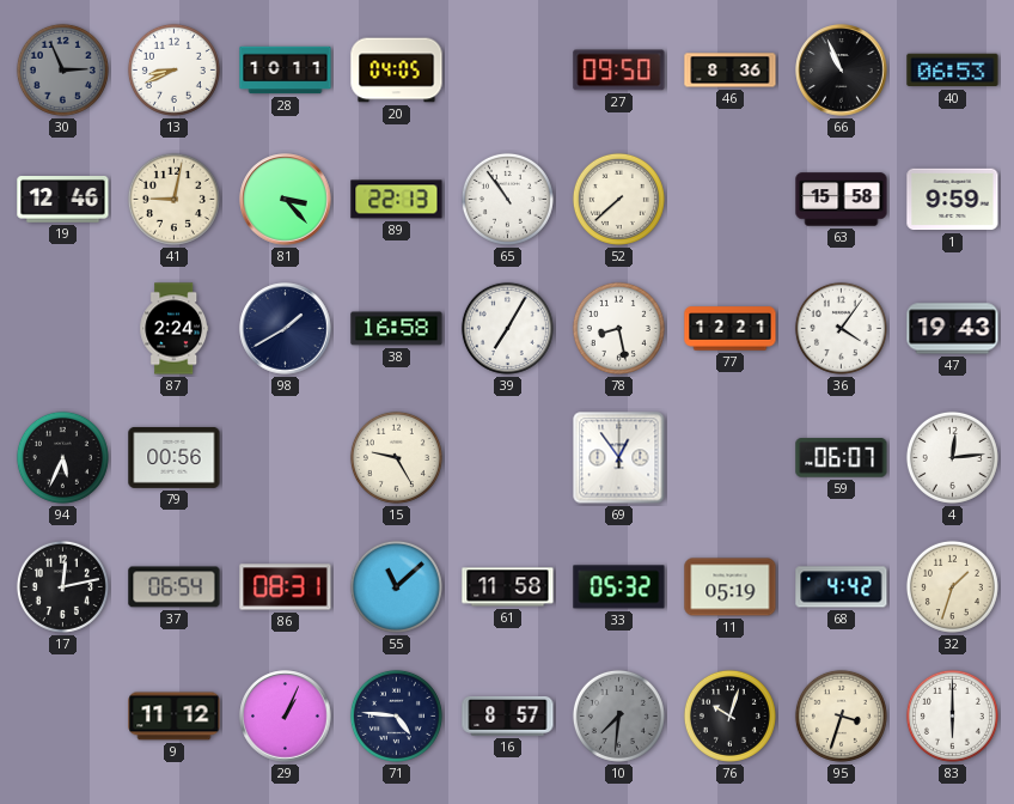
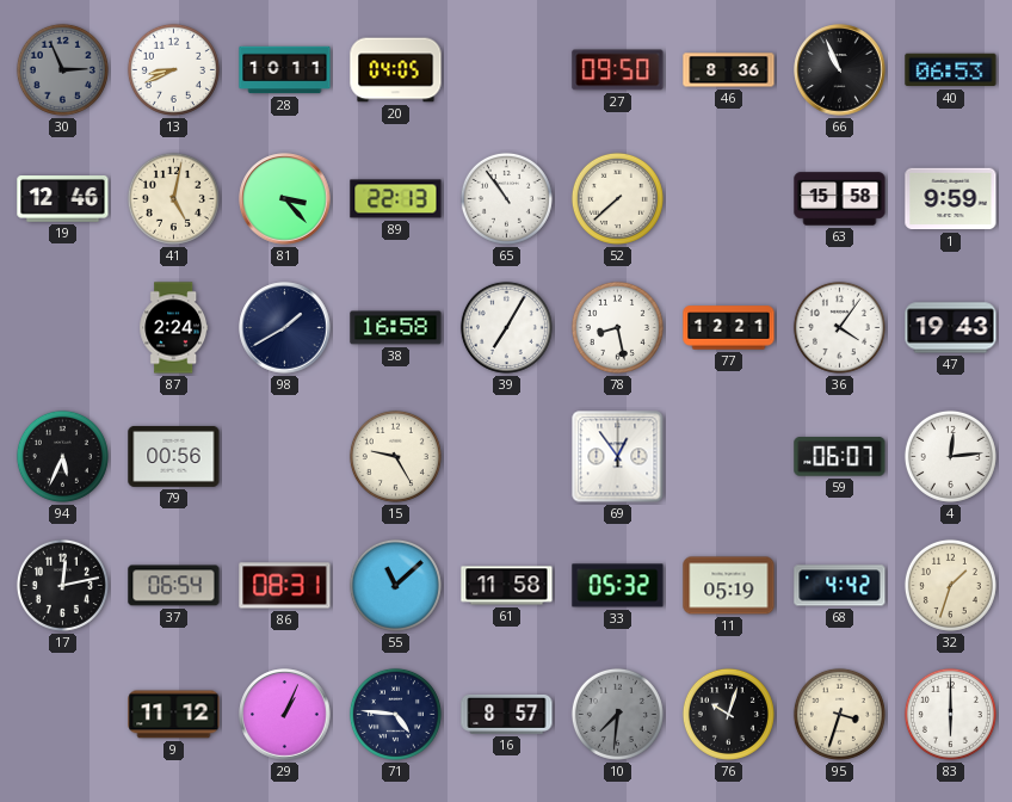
41: 9:02 -> 5:02 (173, 198)
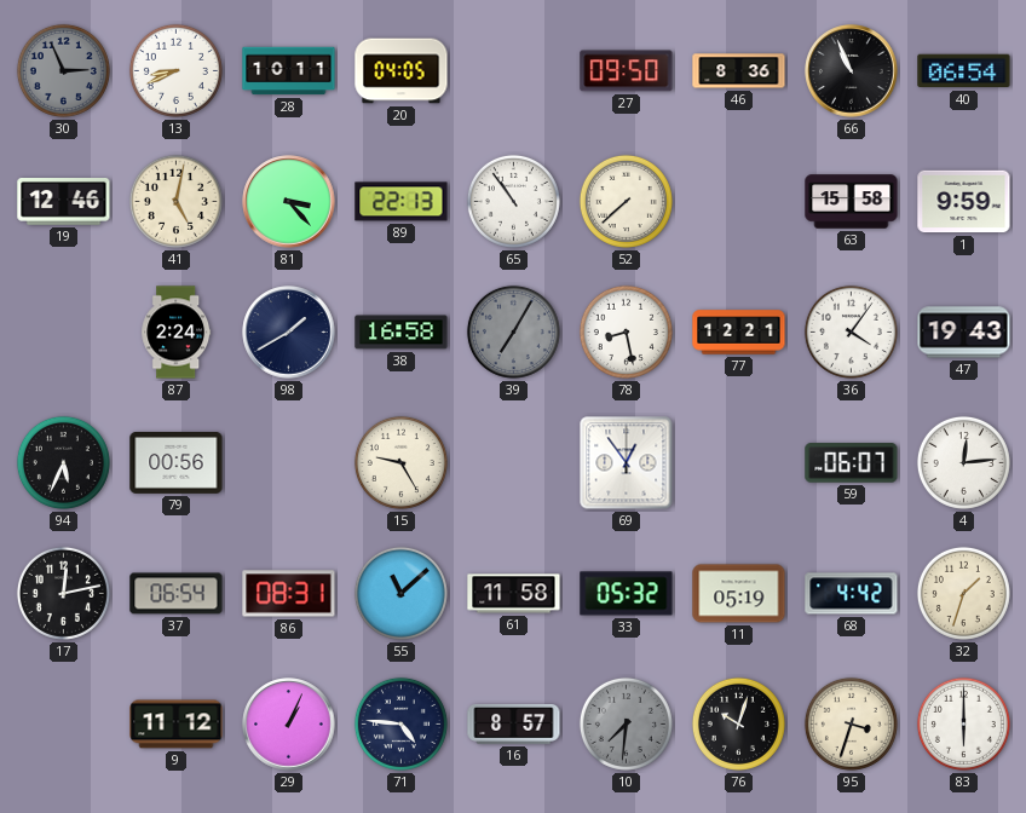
40: 06:53 -> 06:54 (964, 71)
39 dial: white -> grey (513, 331)
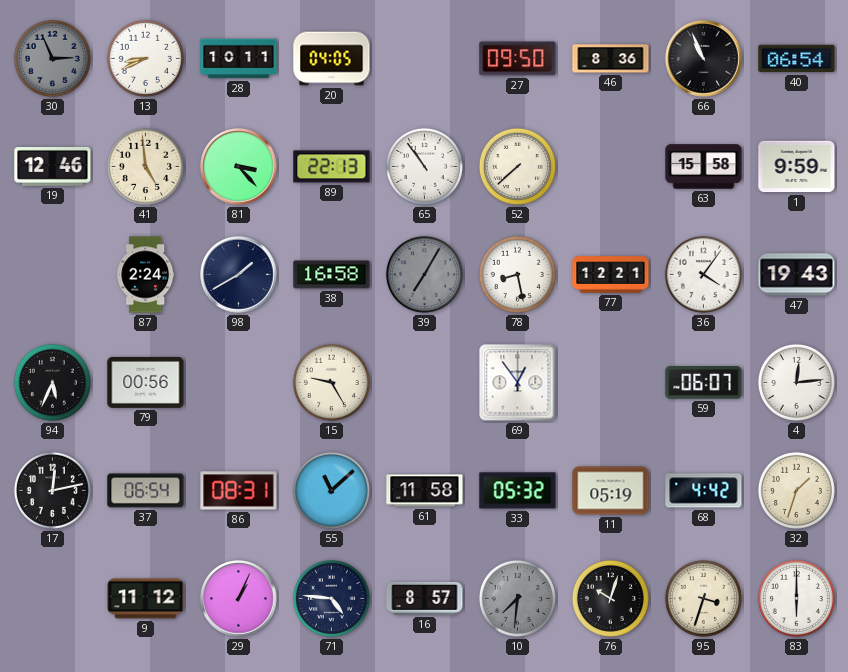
41: 5:02 -> 4:59 (145, 166)
